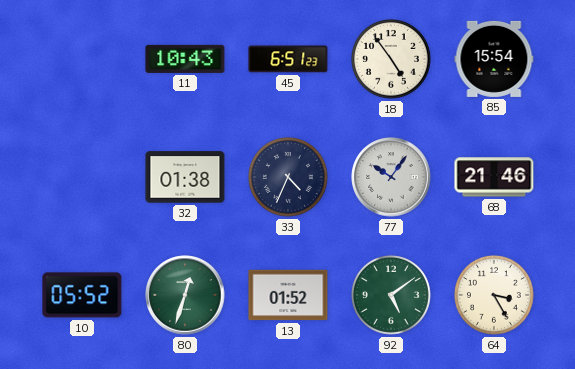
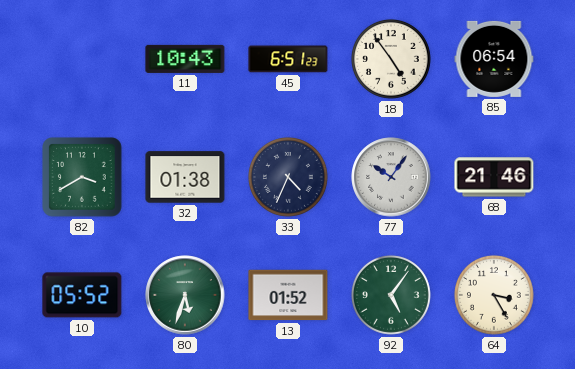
85: 15:54 -> 06:54 (494, 59)
82: none -> 3:40 (82, 177)
80: 12:33 -> 5:33 (185, 295)
92: 5:09 -> 5:06 (391, 295)
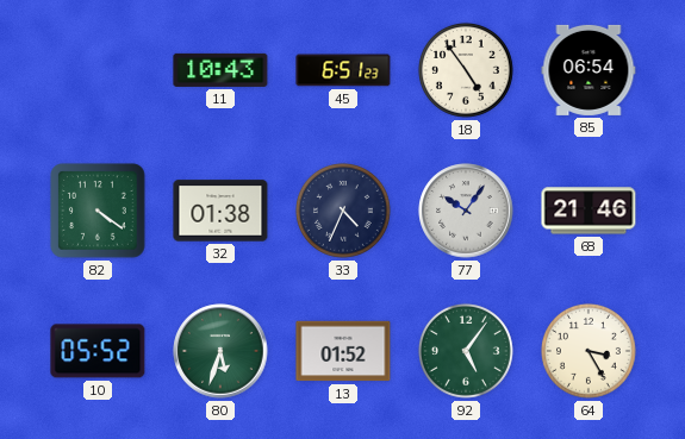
82: 3:40 -> 4:21 (98, 211)
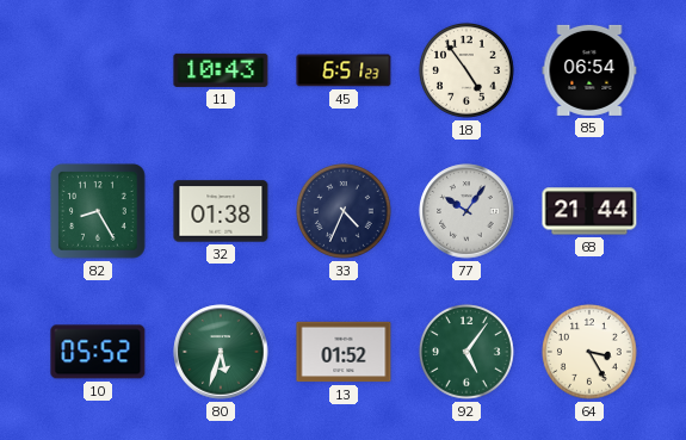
82: 4:21 -> 8:25 (98, 211)
68: 21:46 -> 21:44 (589, 211)
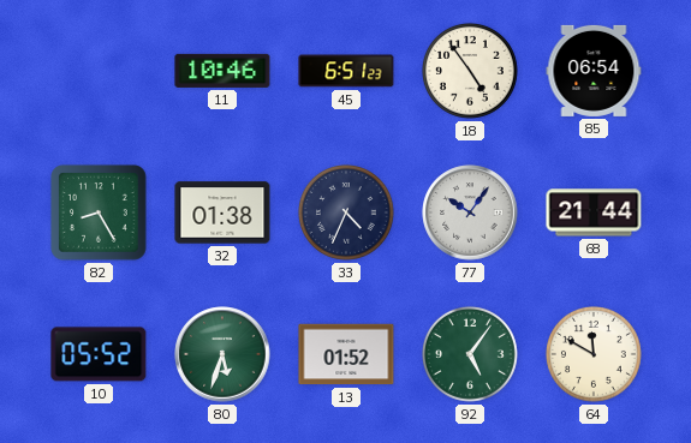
11: 10:43 -> 10:46 (222, 71)
64: 3:25 -> 11:50 (594, 354)
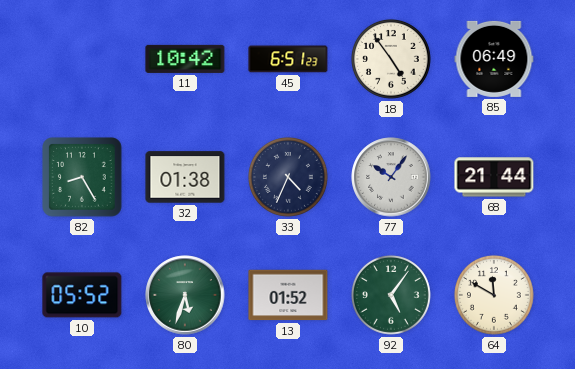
11: 10:46 -> 10:42 (185, 59)
85: 06:54 -> 06:49 (494, 59)
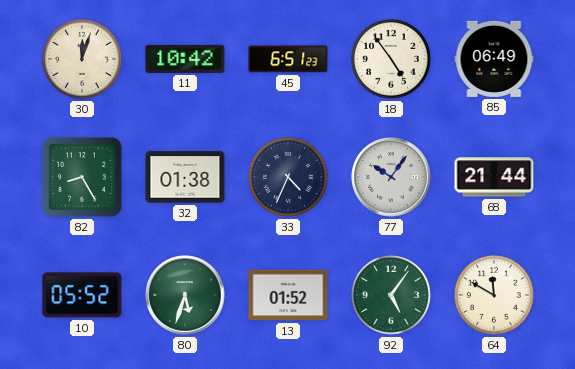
30: none -> 12:03 (82, 59)
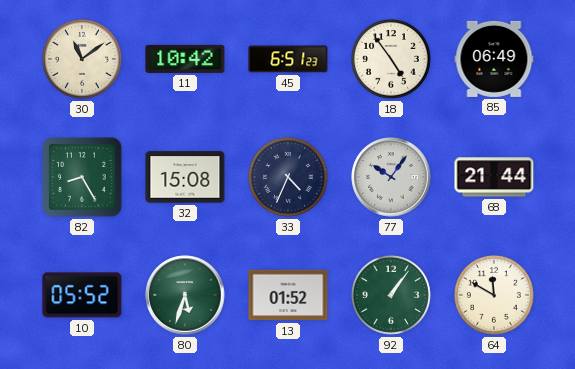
30: 12:03 -> 11:09 (82, 59)
32: 01:38 -> 15:08 (185, 177)
92: 5:06 -> 1:06 (391, 295)
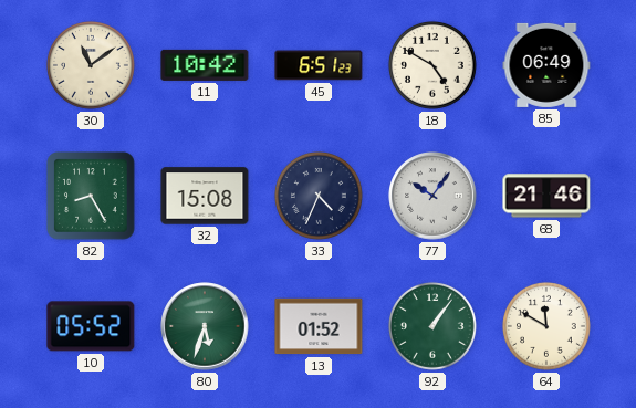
18: 4:54 -> 4:50 (432, 65)
68: 21:44 -> 21:46 (546, 196)
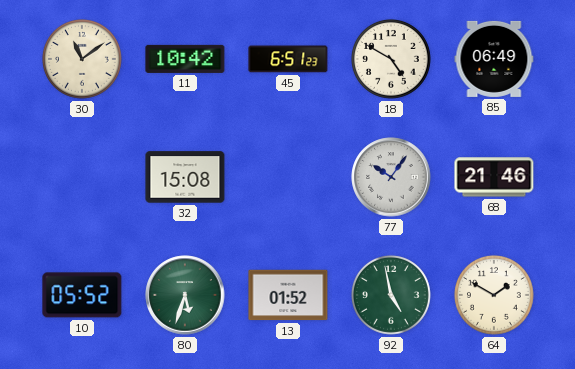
82: 8:25 -> none (91, 196)
33: 4:34 -> none (319, 196)
92: 1:06 -> 4:58 (391, 295)
64: 11:50 -> 1:50 (494, 295)
